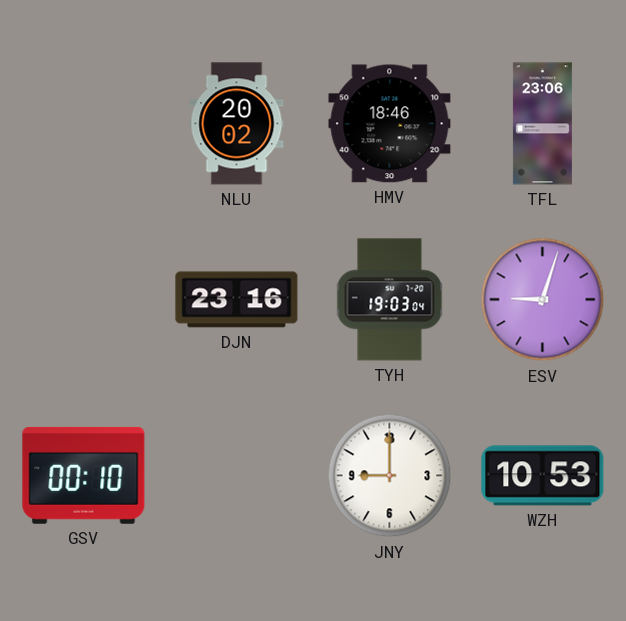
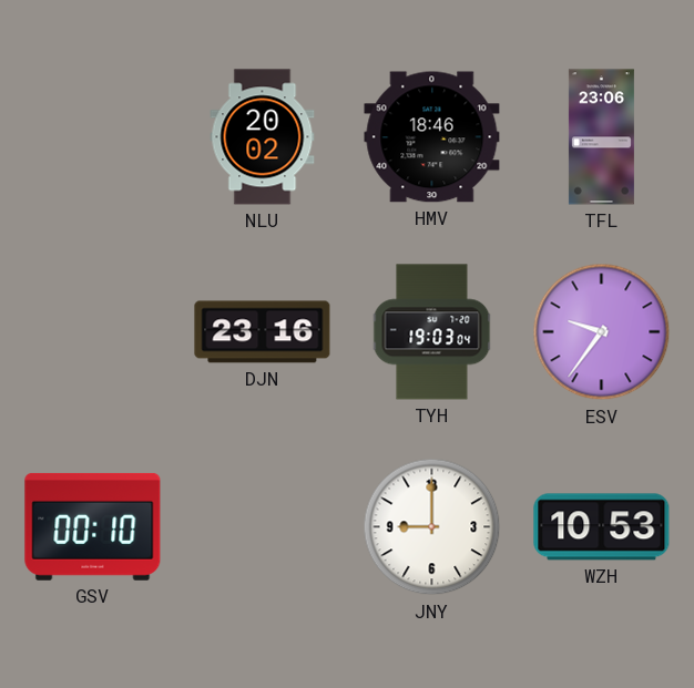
ESV: 9:03 -> 9:36 (602, 332)
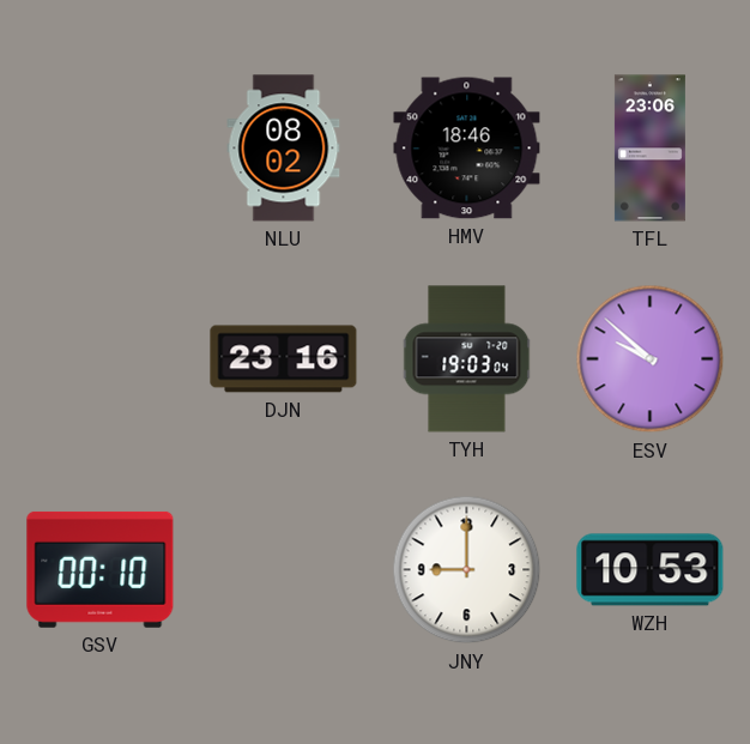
NLU: 20:02 -> 08:02 (284, 149)
ESV: 9:36 -> 9:52 (651, 359)
